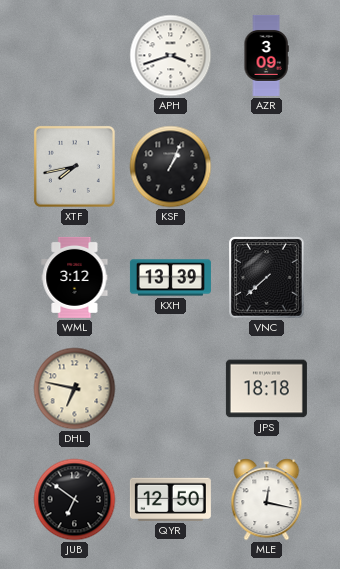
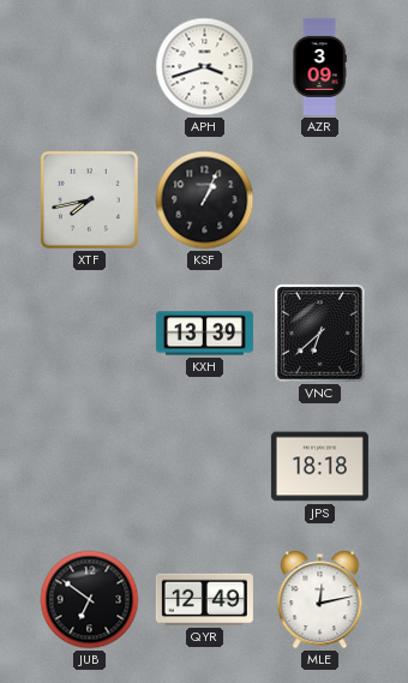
WML: 3:12 -> none (75, 277)
VNC: 7:38 -> 6:38 (320, 334)
DHL: 6:47 -> none (75, 389)
QYR: 12:50 -> 12:49 (204, 599)
MLE: 12:17 -> 12:13 (320, 600)
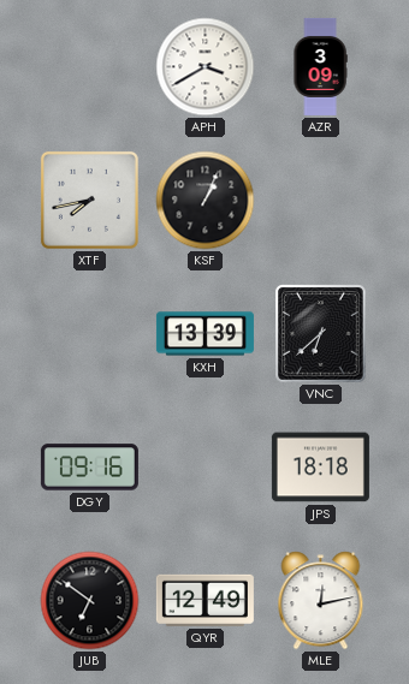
APH: 3:42 -> 3:40 (206, 67)
DGY: none -> 09:16 (89, 468)
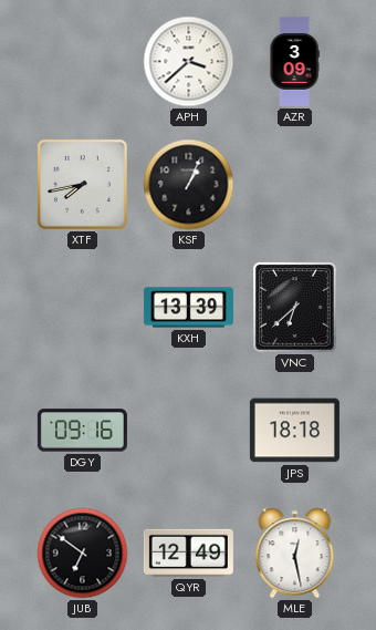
APH: 3:40 -> 3:38 (189, 62)
MLE: 12:13 -> 12:28 (295, 554)
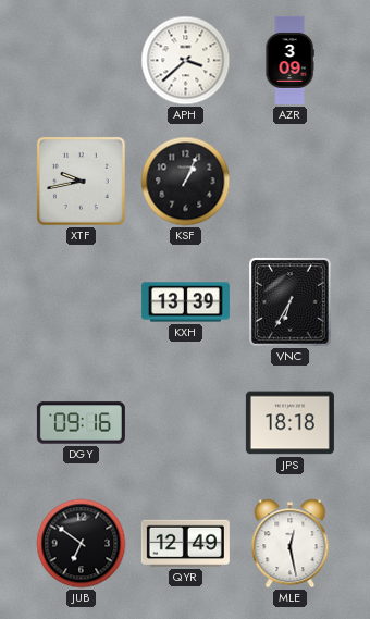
XTF: 7:43 -> 9:43 (81, 181)
VNC: 6:38 -> 6:35 (291, 302)
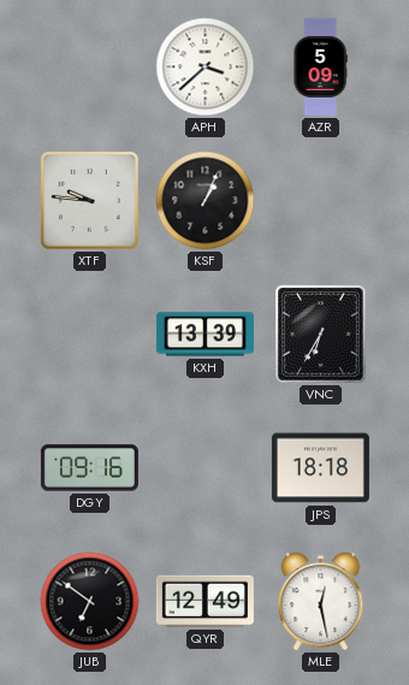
AZR: 3:09 -> 5:09 (320, 66)
XTF: 9:43 -> 9:46 (89, 200)
